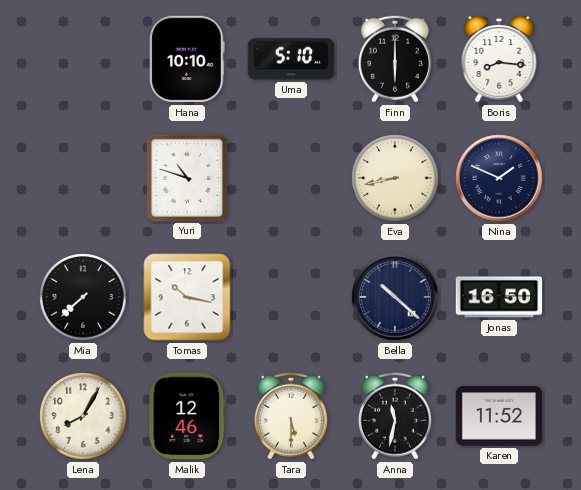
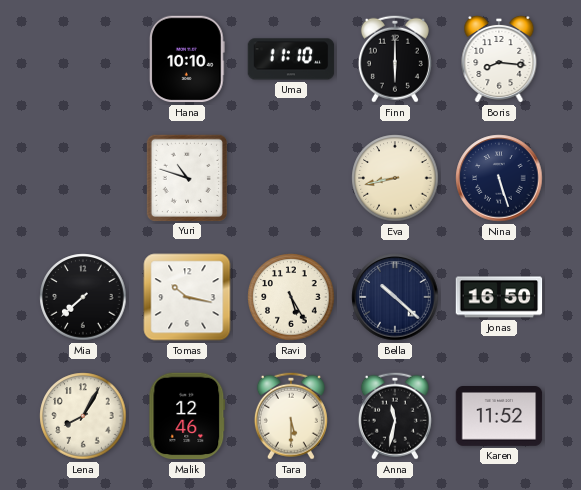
Uma: 5:10 -> 11:10 (291, 59)
Nina: 1:49 -> 5:27 (499, 178)
Ravi: none -> 5:25 (291, 297)
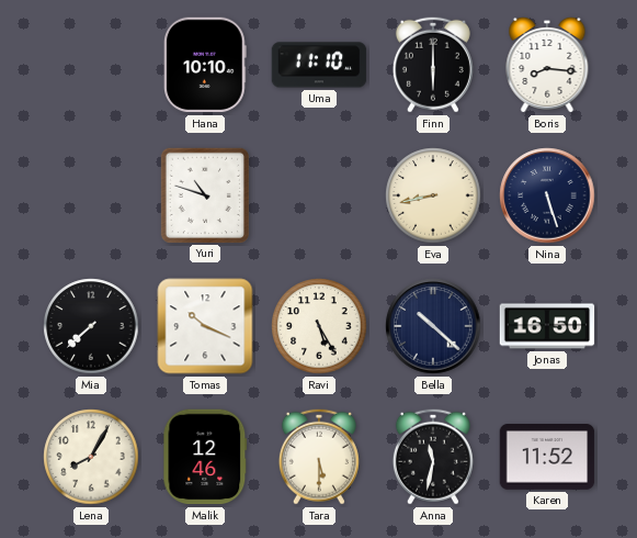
Tomas: 10:17 -> 10:19 (205, 326)
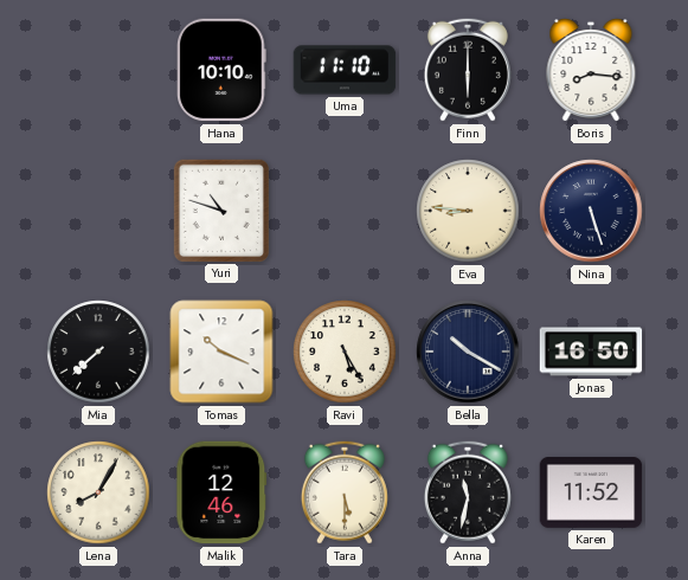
Eva: 8:43 -> 8:46 (468, 211)
Bella: 10:22 -> 10:20 (468, 352)
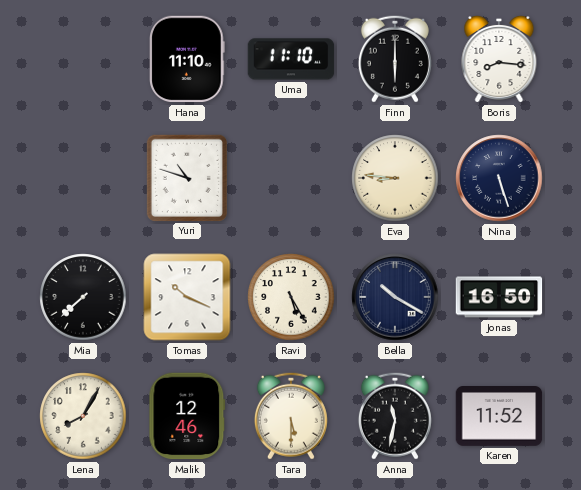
Hana: 10:10 -> 11:10 (188, 59)
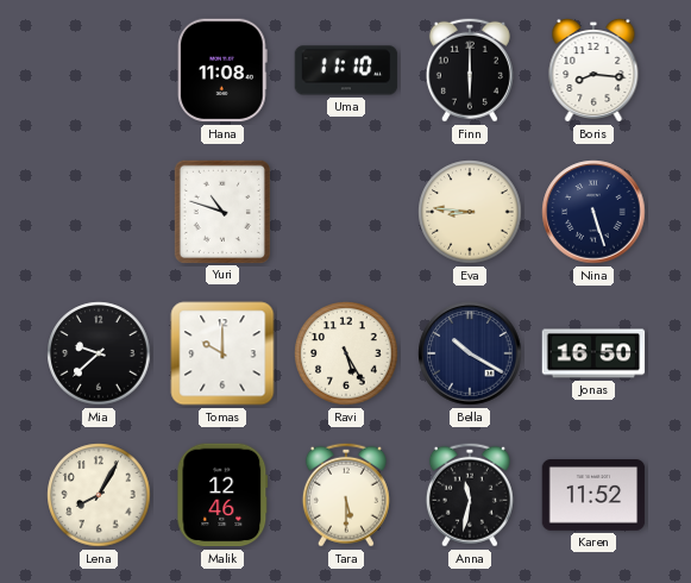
Hana: 11:10 -> 11:08 (224, 70)
Mia: 7:38 -> 9:38 (99, 353)
Tomas: 10:19 -> 10:00 (222, 353)
